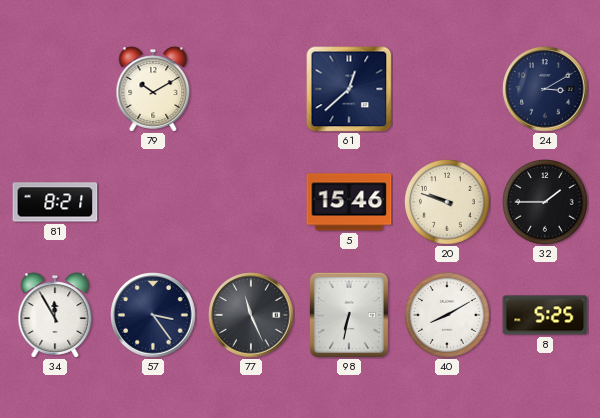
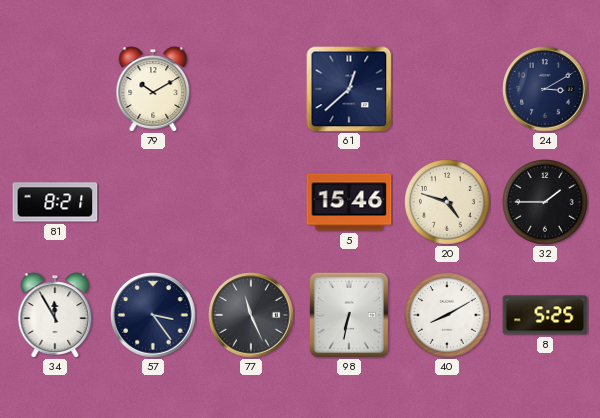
20: 9:48 -> 4:48 (448, 203)
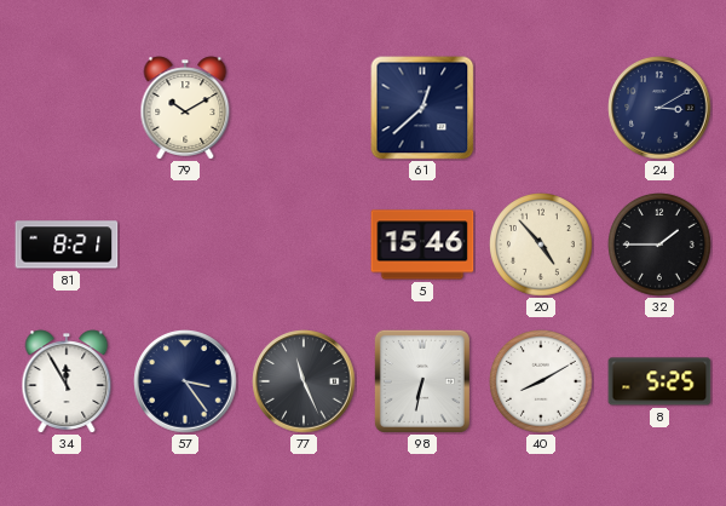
20: 4:48 -> 4:53 (542, 246)
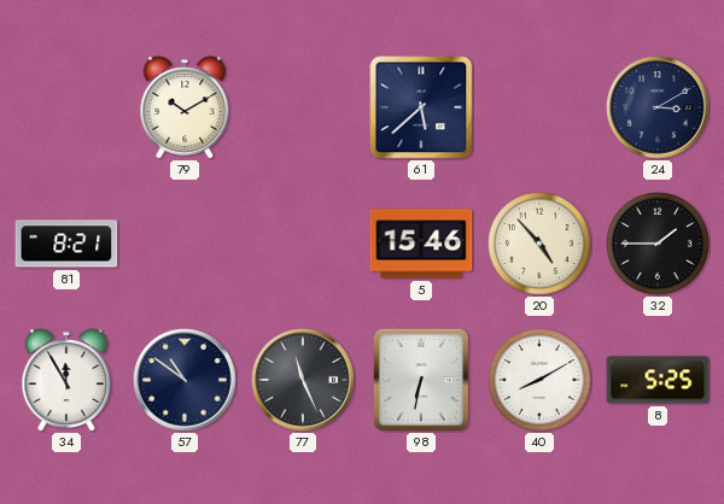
61: 12:38 -> 5:38 (421, 107)
57: 3:24 -> 10:51 (185, 380)
